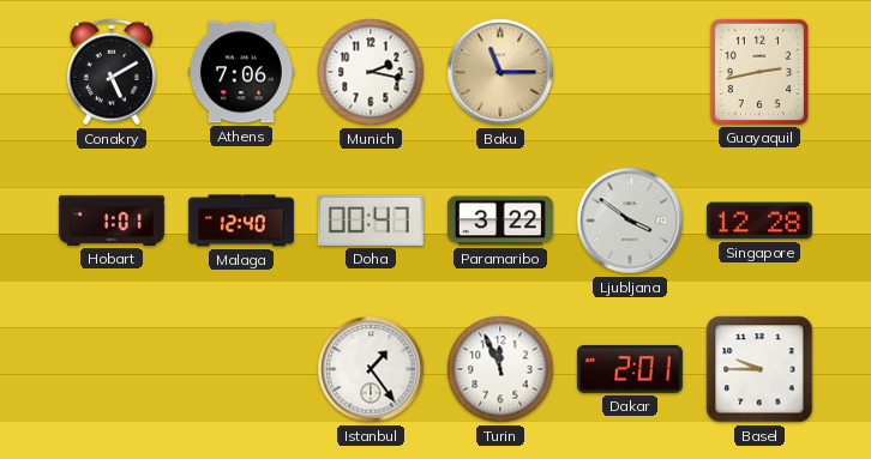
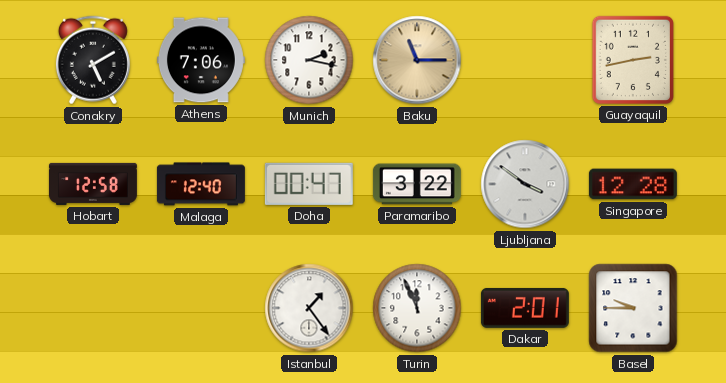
Hobart: 1:01 -> 12:58 (93, 184)
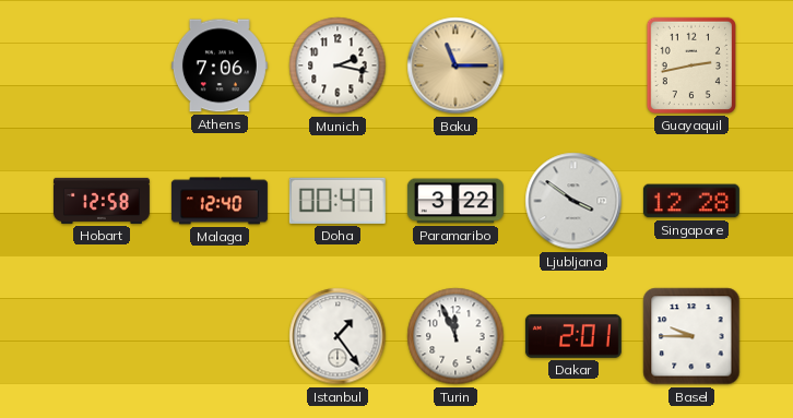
Conakry: 5:10 -> none (93, 60)
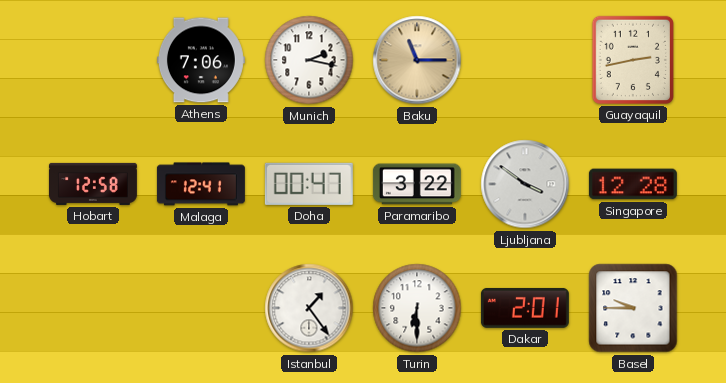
Malaga: 12:40 -> 12:41 (201, 184)
Turin: 11:56 -> 6:30 (417, 308)
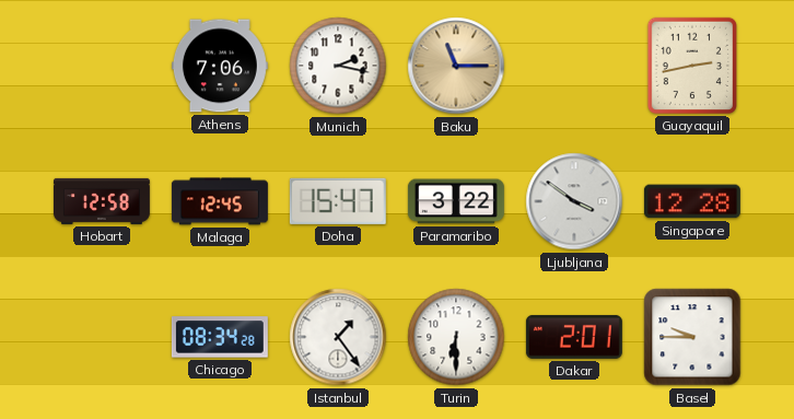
Malaga: 12:41 -> 12:45 (220, 201)
Doha: 00:47 -> 15:47 (338, 201)
Chicago: none -> 08:34 (220, 337)
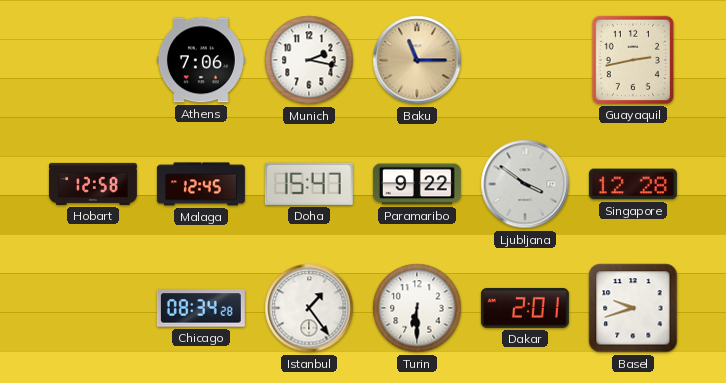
Paramaribo: 3:22 -> 9:22 (417, 184)
Basel: 9:45 -> 9:42 (633, 308)
